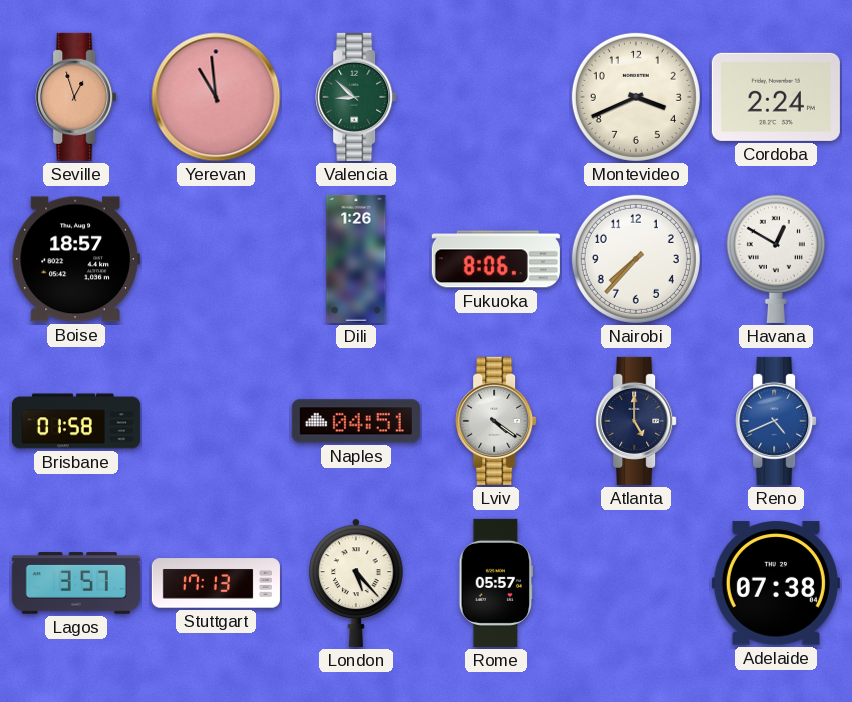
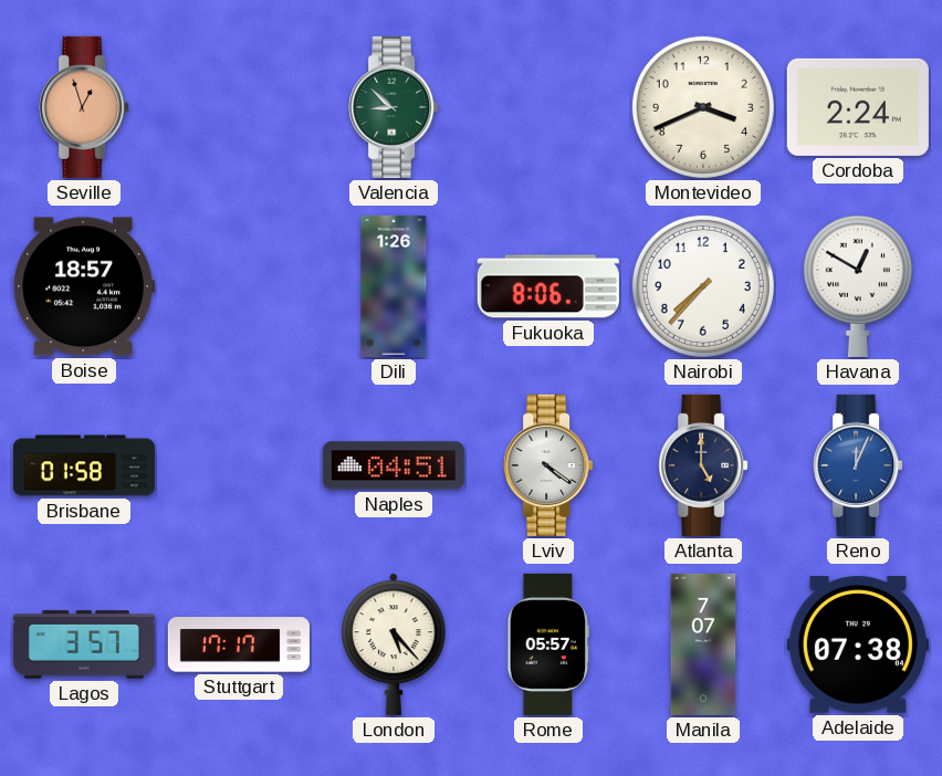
Yerevan: 10:59 -> none (216, 97)
Reno: 4:41 -> 12:04 (858, 465)
Stuttgart: 17:13 -> 17:17 (239, 644)
Manila: none -> 7:07 (703, 644)
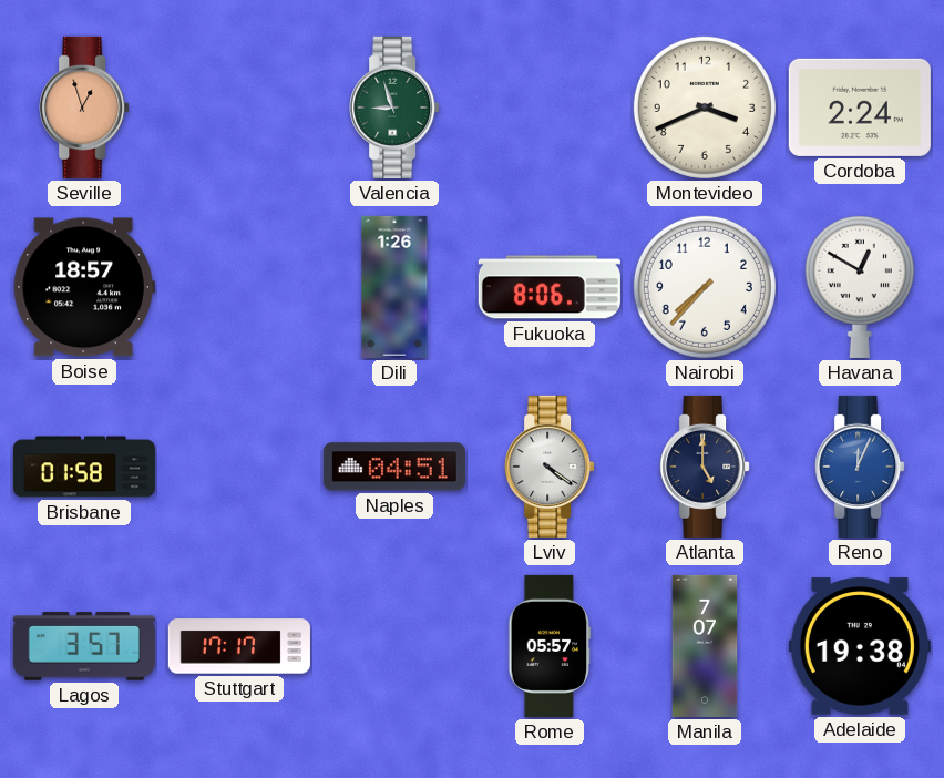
Valencia: 8:52 -> 8:57 (394, 108)
London: 5:23 -> none (394, 644)
Adelaide: 07:38 -> 19:38 (860, 646)
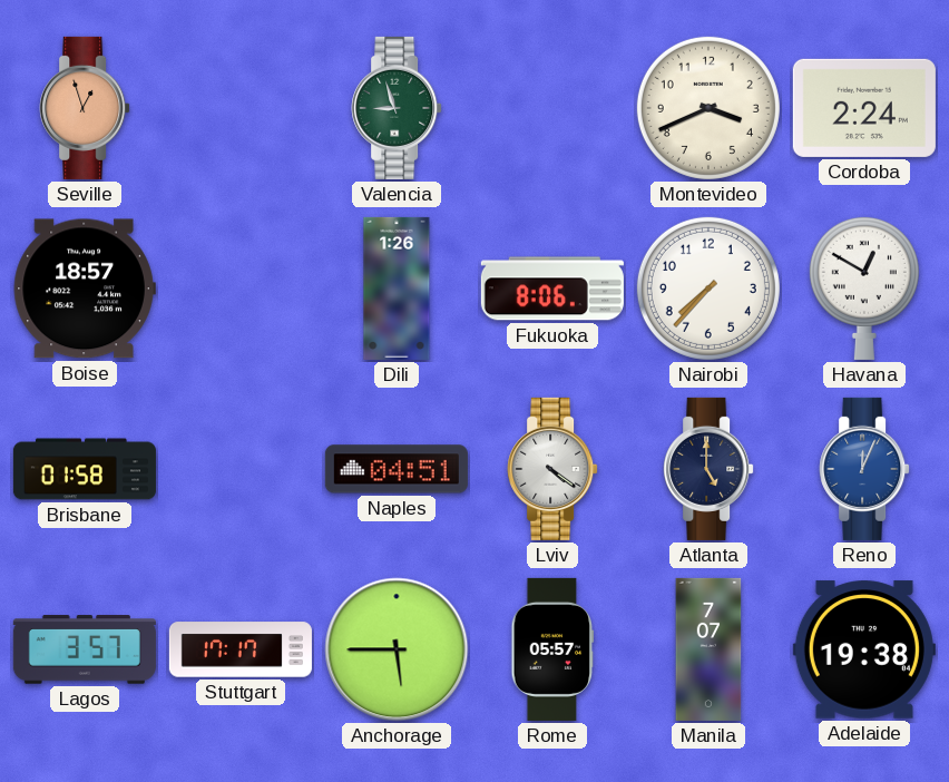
Anchorage: none -> 5:45 (397, 649)
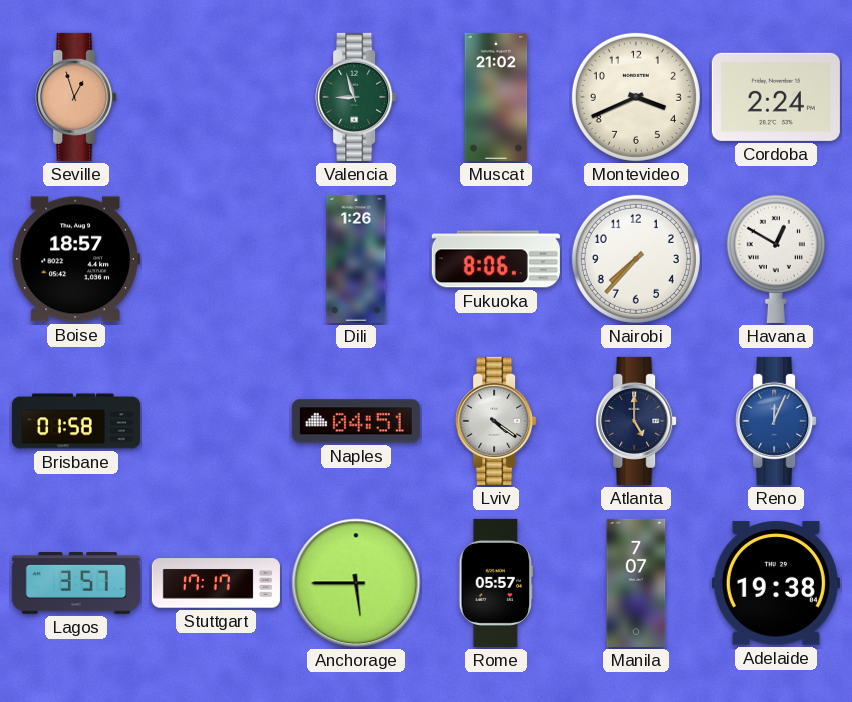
Muscat: none -> 21:02 (496, 97)
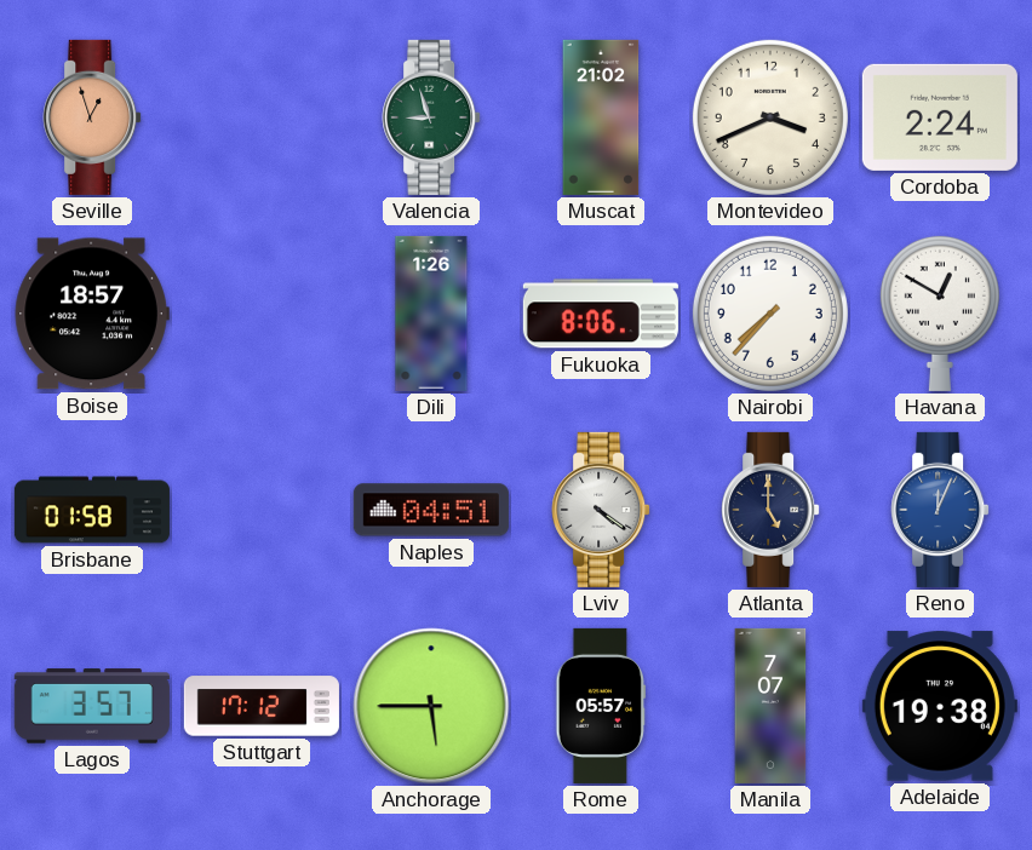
Stuttgart: 17:17 -> 17:12 (262, 706)
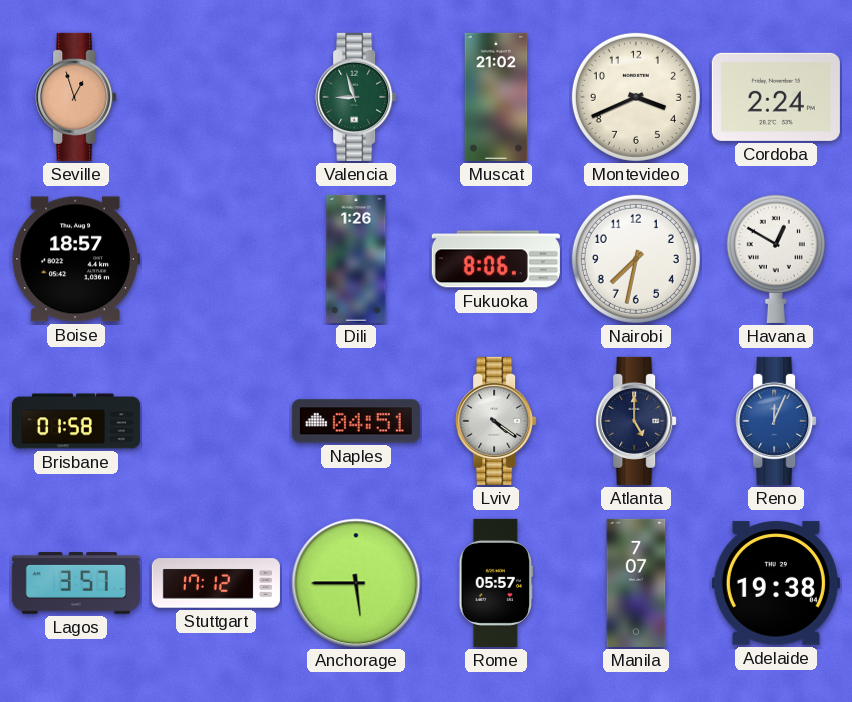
Nairobi: 7:37 -> 7:32 (636, 259)
